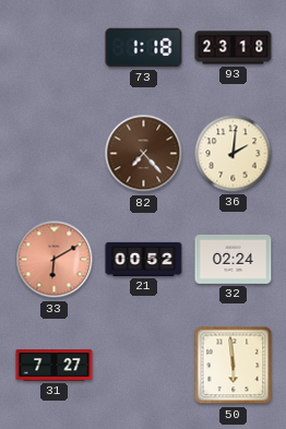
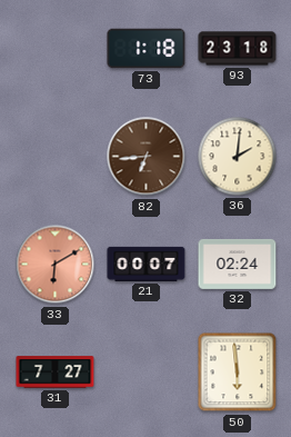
82: 7:23 -> 6:44 (147, 157)
21: 00:52 -> 00:07 (147, 264)
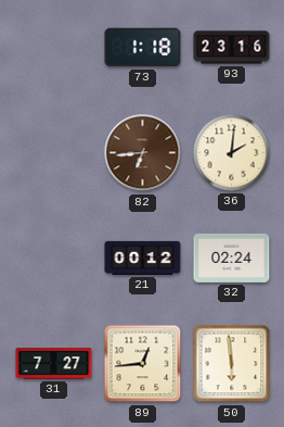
93: 23:18 -> 23:16 (232, 48)
33: 6:10 -> none (56, 265)
21: 00:07 -> 00:12 (143, 258)
89: none -> 12:44 (143, 364)
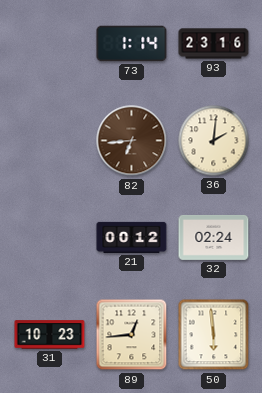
73: 1:18 -> 1:14 (132, 44)
31: 7:27 -> 10:23 (50, 335)
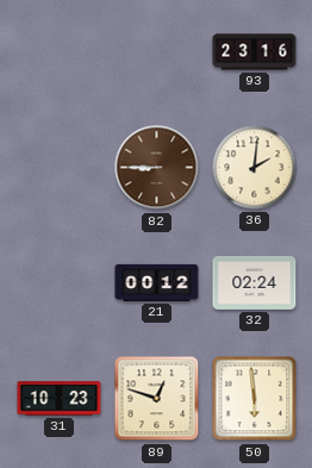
73: 1:14 -> none (132, 44)
82: 6:44 -> 8:45 (157, 168)
89: 12:44 -> 12:48 (157, 399)
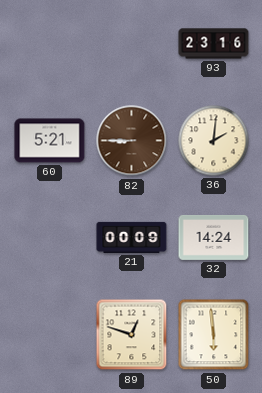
60: none -> 5:21 (50, 141)
21: 00:12 -> 00:09 (132, 237)
32: 02:24 -> 14:24 (214, 237)
31: 10:23 -> none (60, 399)
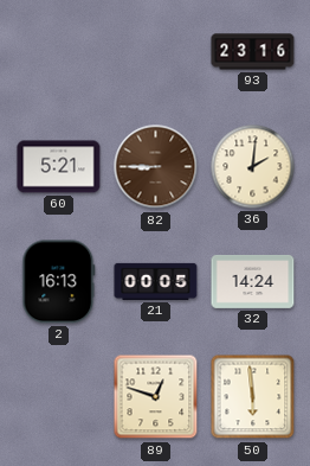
2: none -> 16:13 (59, 282)
21: 00:09 -> 00:05 (156, 281)
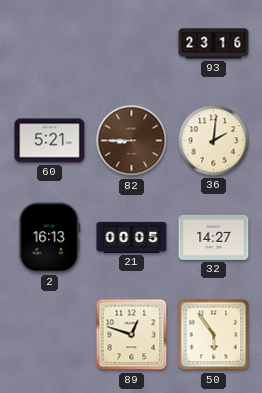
32: 14:24 -> 14:27 (214, 237)
50: 5:59 -> 5:54 (214, 335)
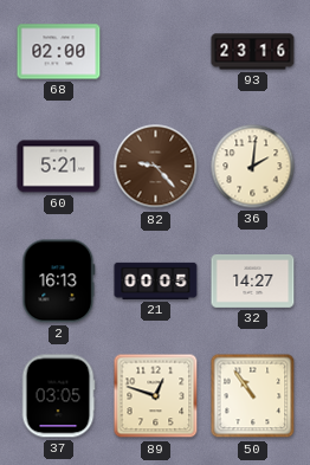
68: none -> 02:00 (59, 52)
82: 8:45 -> 9:23 (156, 167)
37: none -> 03:05 (58, 396)
50: 5:54 -> 10:54 (253, 396)
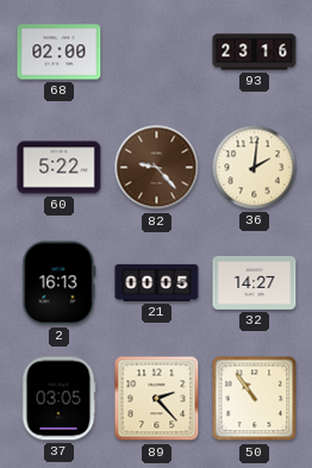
60: 5:21 -> 5:22 (60, 168)
89: 12:48 -> 2:23 (157, 399)
